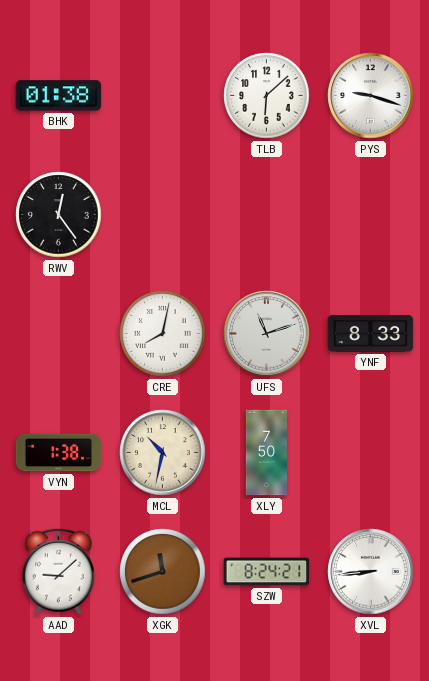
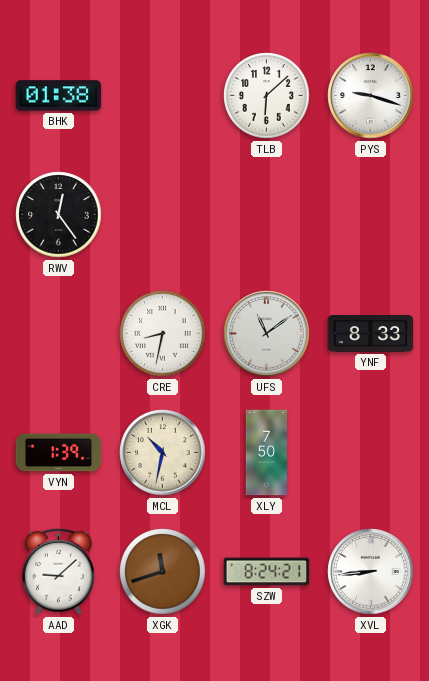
CRE: 8:02 -> 8:32 (163, 334)
UFS: 11:12 -> 11:09 (267, 334)
VYN: 1:38 -> 1:39 (59, 453)
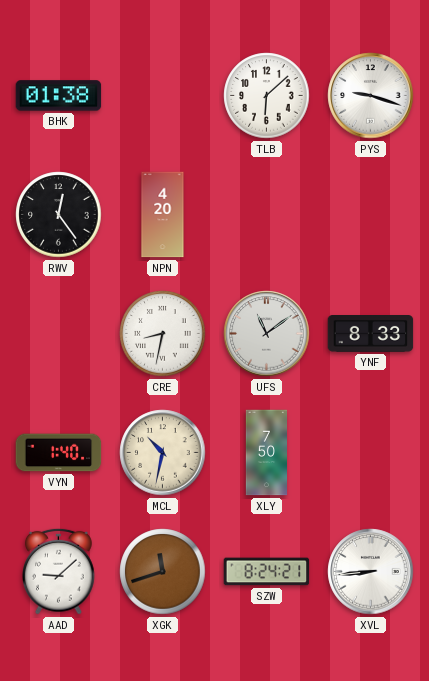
NPN: none -> 4:20 (163, 215)
VYN: 1:39 -> 1:40 (59, 453)
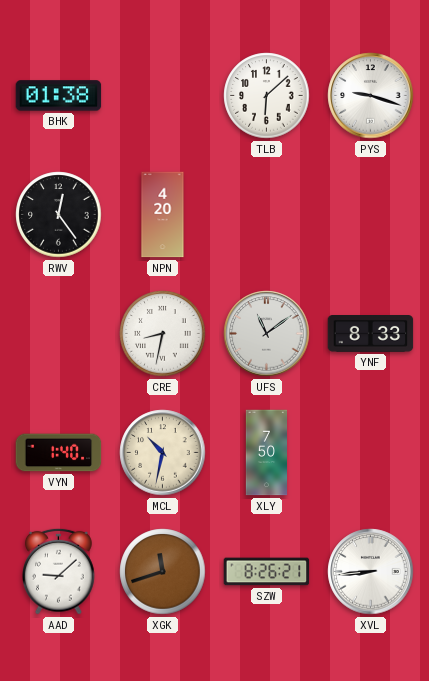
SZW: 8:24 -> 8:26 (267, 572)
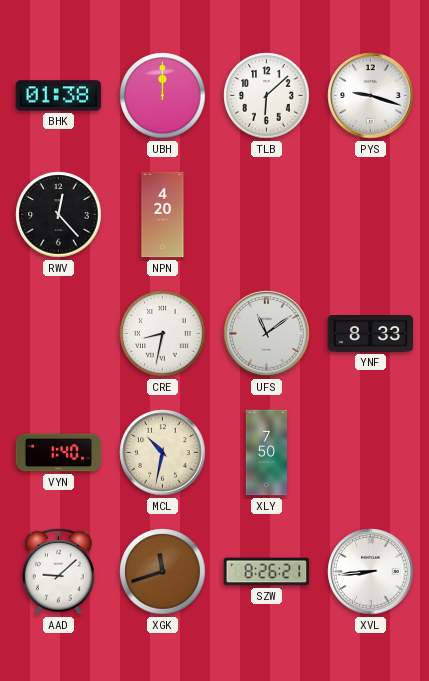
UBH: none -> 12:00 (163, 96)
RWV: 12:24 -> 12:23 (59, 215)
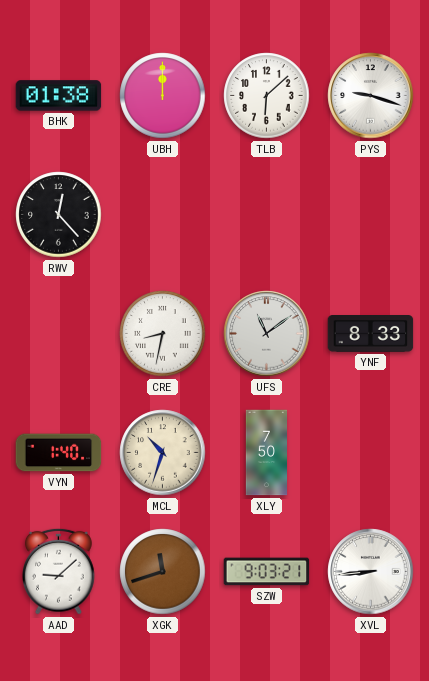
NPN: 4:20 -> none (163, 215)
MCL: 10:32 -> 10:33 (163, 453)
SZW: 8:26 -> 9:03 (267, 572)
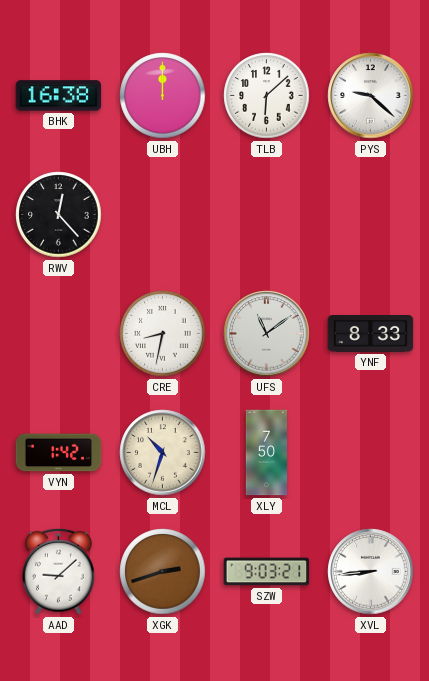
BHK: 01:38 -> 16:38 (59, 96)
PYS: 9:18 -> 9:22 (371, 96)
VYN: 1:40 -> 1:42 (59, 453)
XGK: 11:42 -> 2:42 (163, 572)
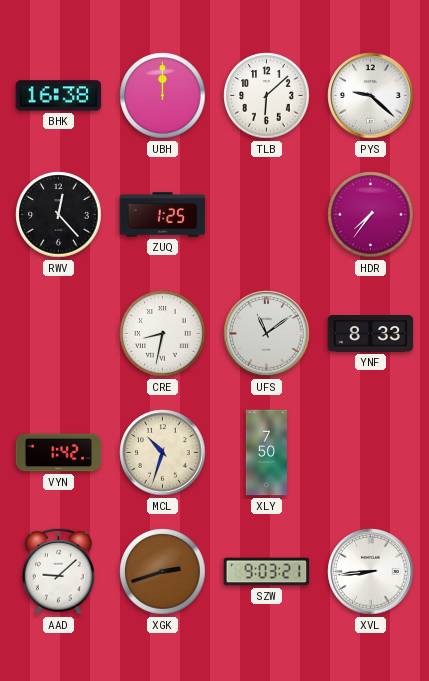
ZUQ: none -> 1:25 (163, 215)
HDR: none -> 7:36 (371, 215)
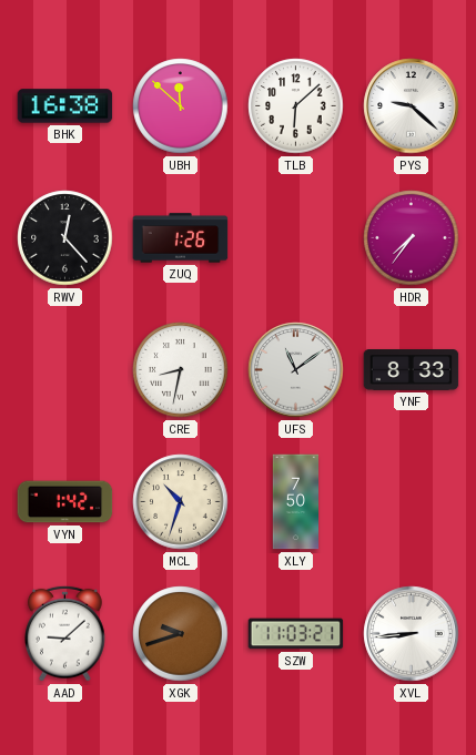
UBH: 12:00 -> 11:52 (181, 106)
ZUQ: 1:25 -> 1:26 (181, 238)
XGK: 2:42 -> 9:42 (181, 634)
SZW: 9:03 -> 11:03 (296, 634)
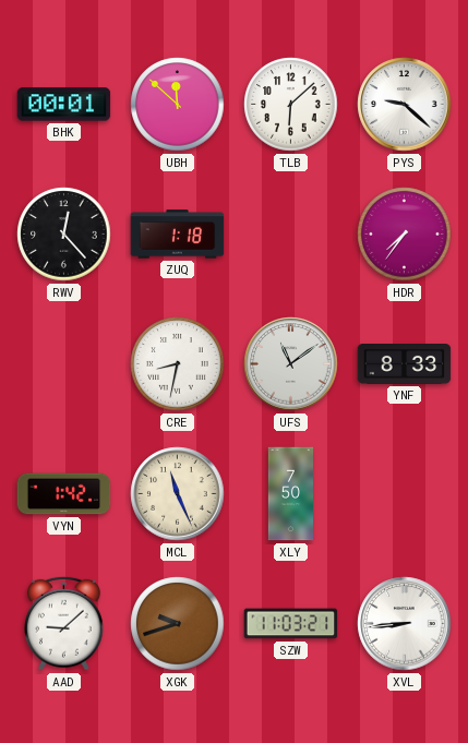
BHK: 16:38 -> 00:01 (64, 105)
ZUQ: 1:26 -> 1:18 (178, 235)
MCL: 10:33 -> 11:26 (178, 494)
